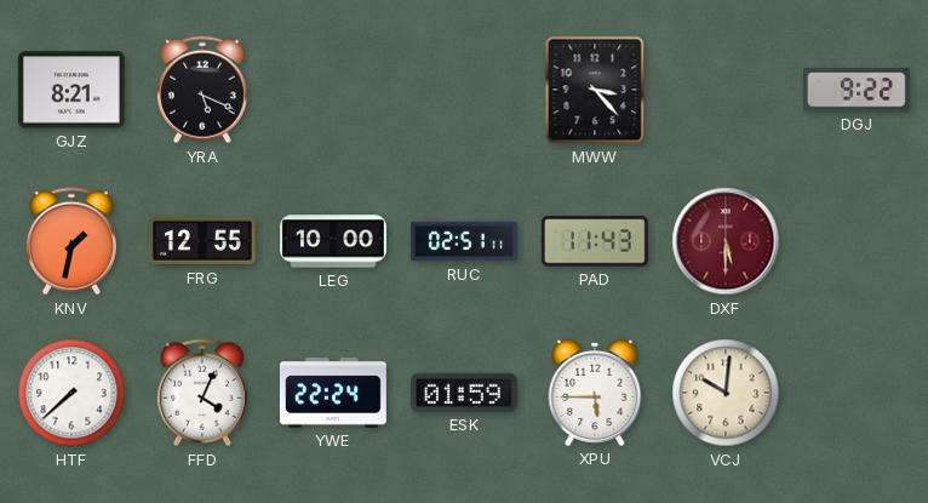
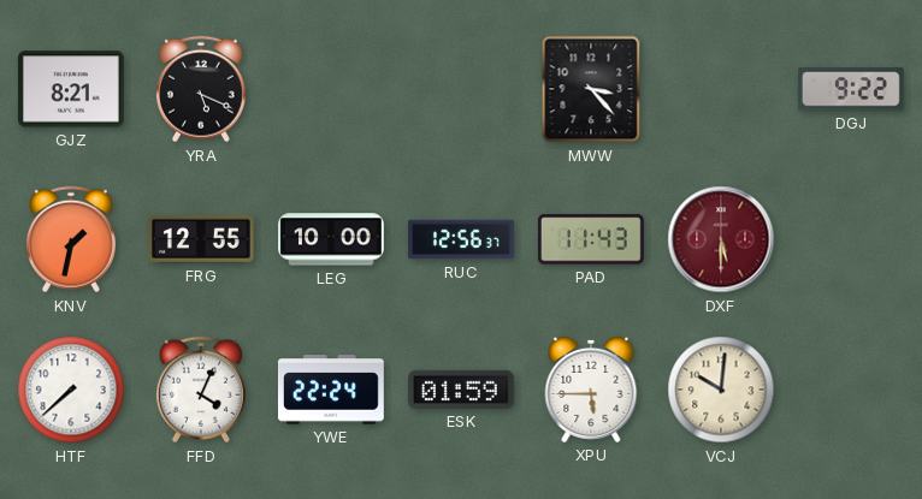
RUC: 02:51 -> 12:56 (462, 239)
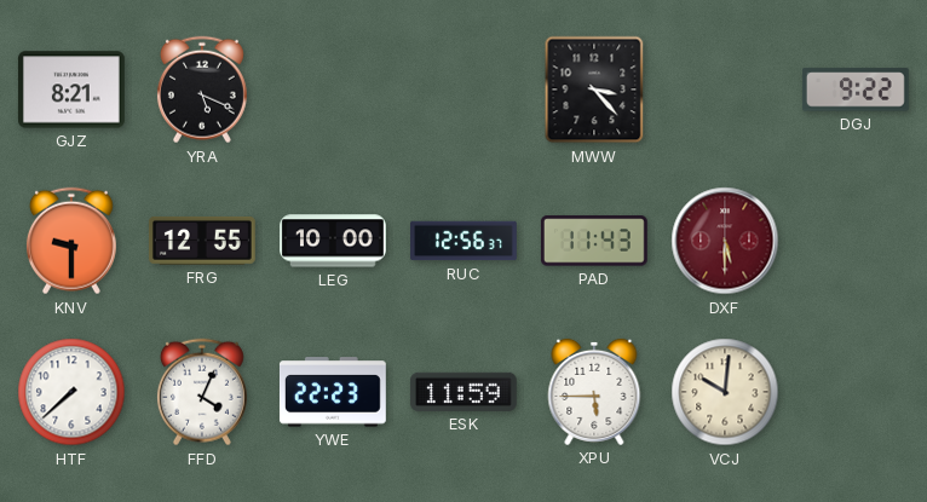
KNV: 1:32 -> 9:30 (71, 241)
YWE: 22:24 -> 22:23 (333, 392)
ESK: 01:59 -> 11:59 (463, 392)
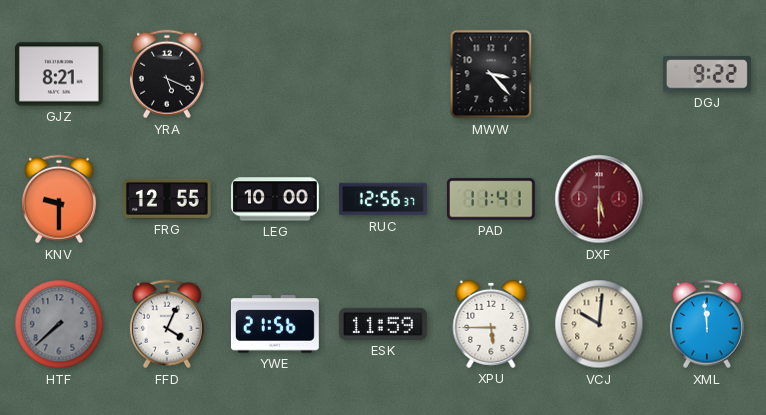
PAD: 11:43 -> 11:41 (491, 199)
HTF dial: white -> grey (59, 324)
YWE: 22:23 -> 21:56 (275, 324)
XML: none -> 11:59 (707, 324)
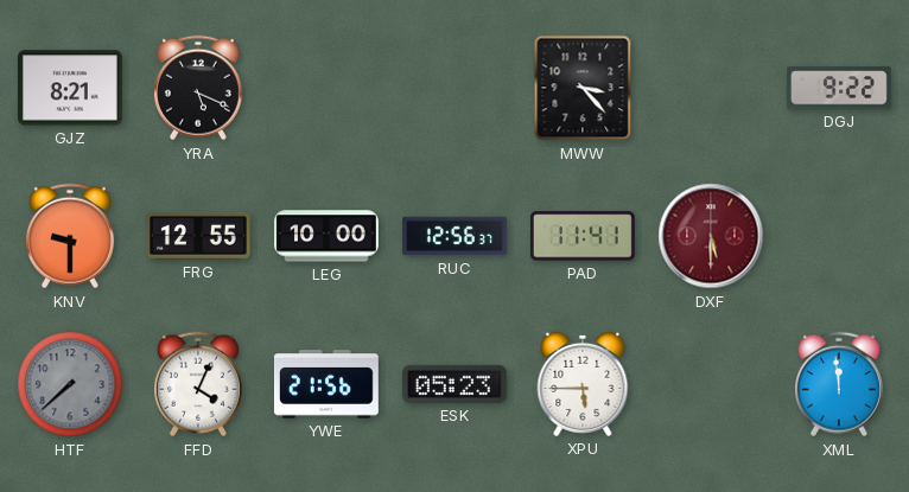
ESK: 11:59 -> 05:23 (454, 384)
VCJ: 10:01 -> none (599, 324)
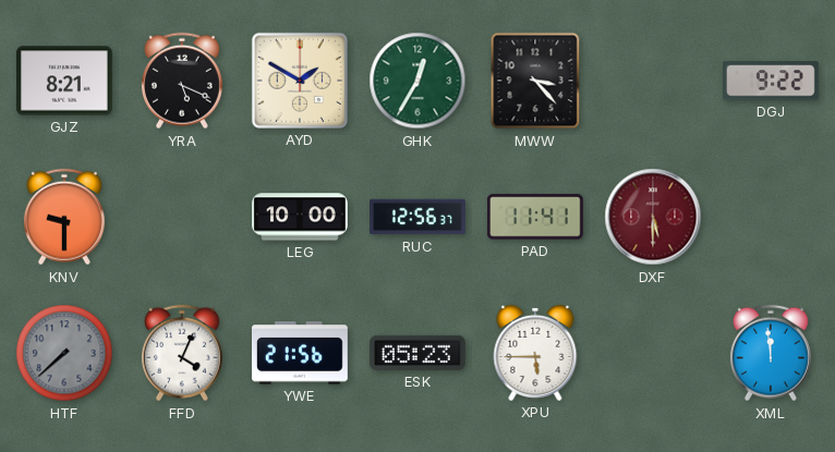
AYD: none -> 1:50 (300, 81)
GHK: none -> 12:35 (417, 81)
FRG: 12:55 -> none (198, 236)
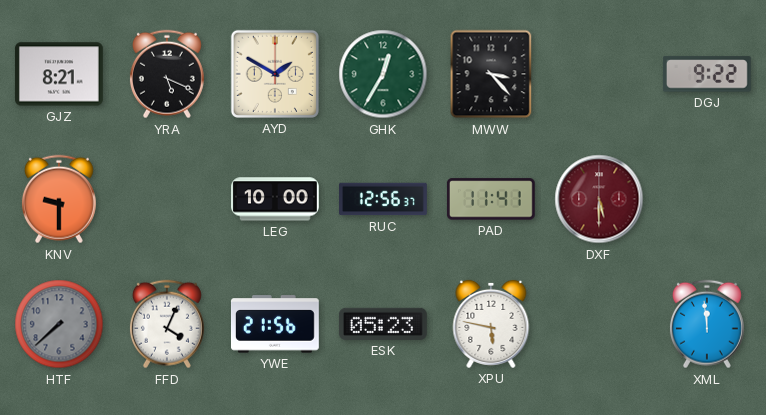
XPU: 5:45 -> 5:47 (491, 324)
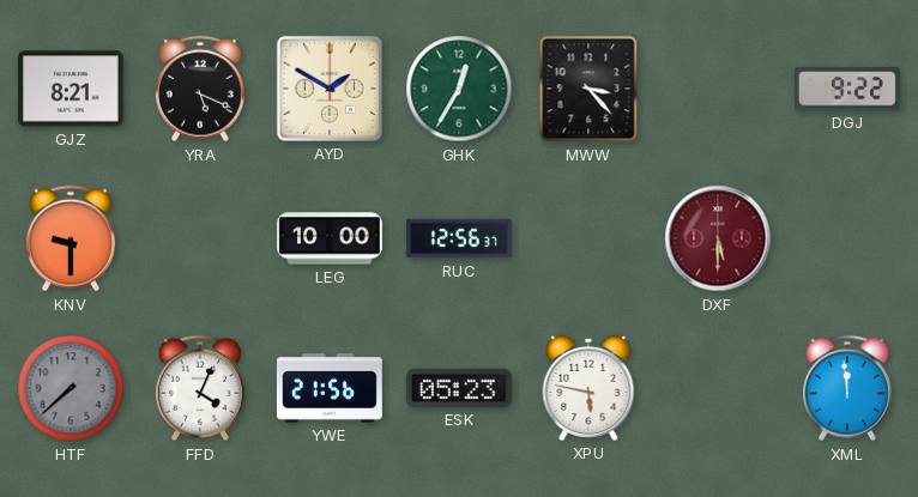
PAD: 11:41 -> none (491, 199)
